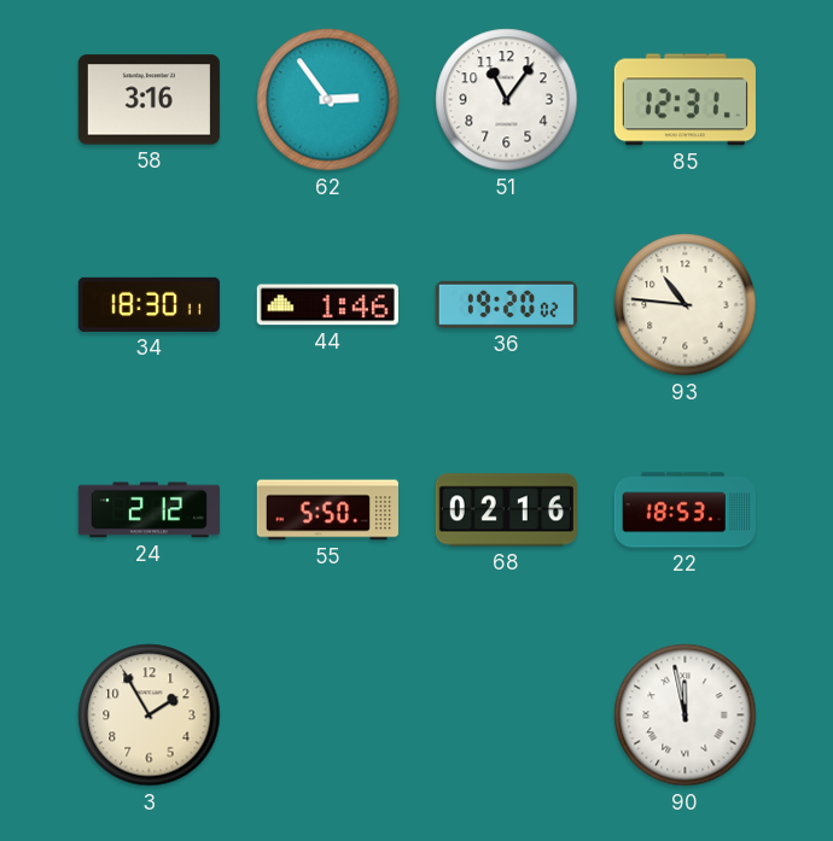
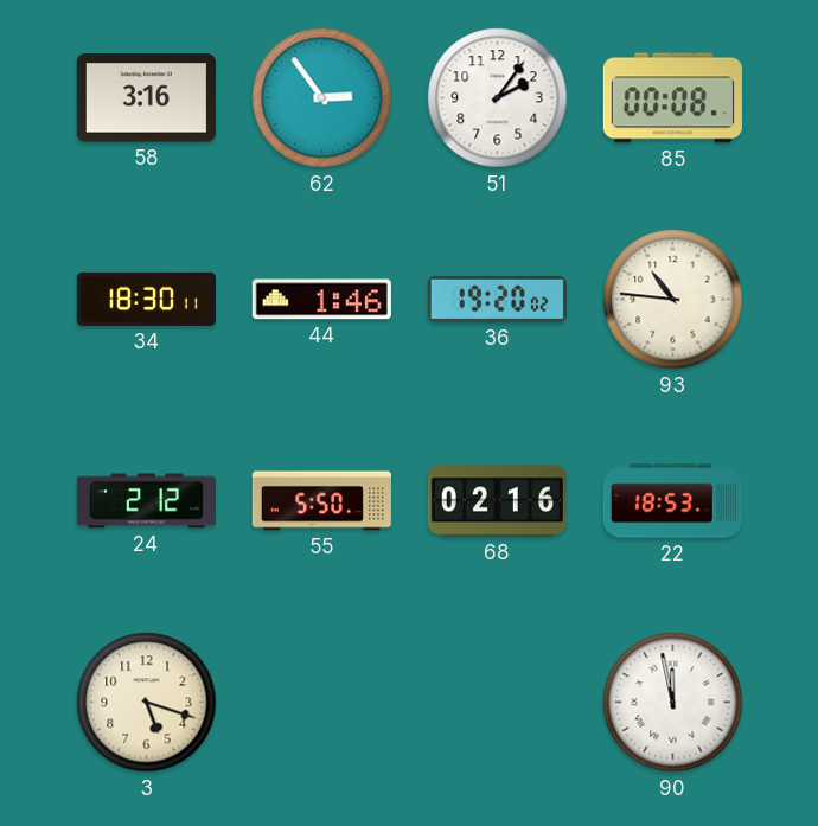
51: 11:06 -> 2:06 (498, 98)
85: 12:31 -> 00:08 (672, 98)
3: 1:55 -> 5:18 (147, 703)
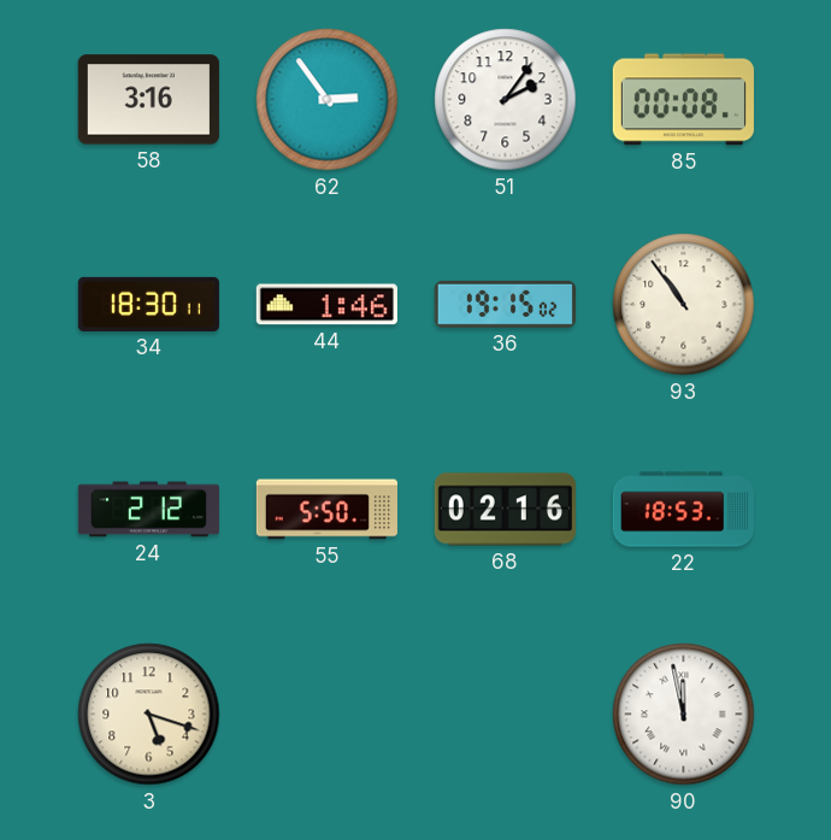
36: 19:20 -> 19:15 (505, 304)
93: 10:46 -> 10:54 (684, 305)
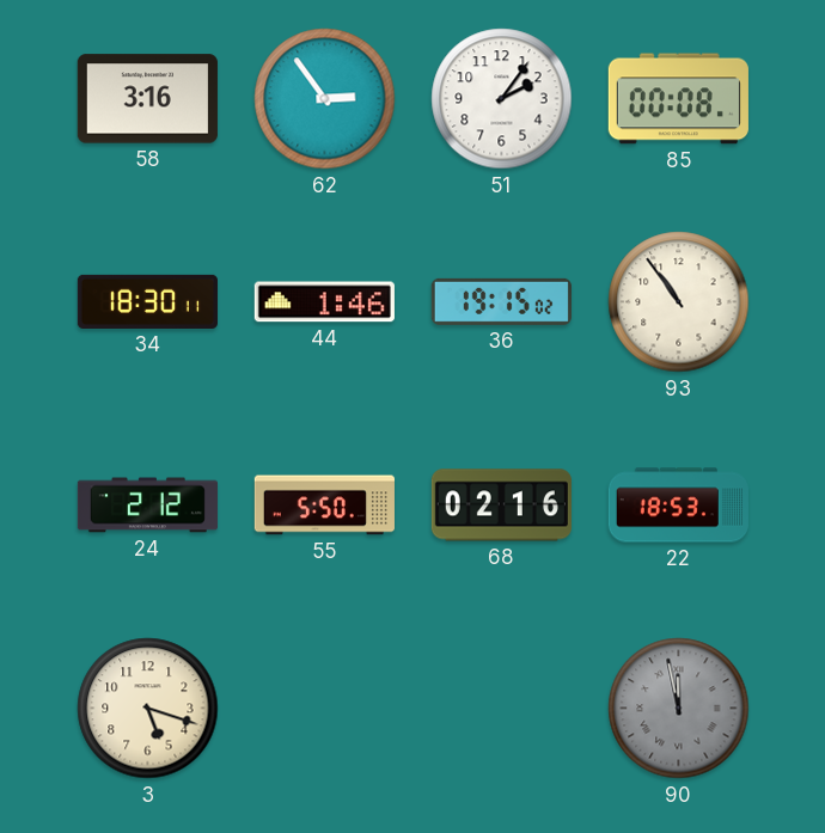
90 dial: white -> grey (679, 709)
